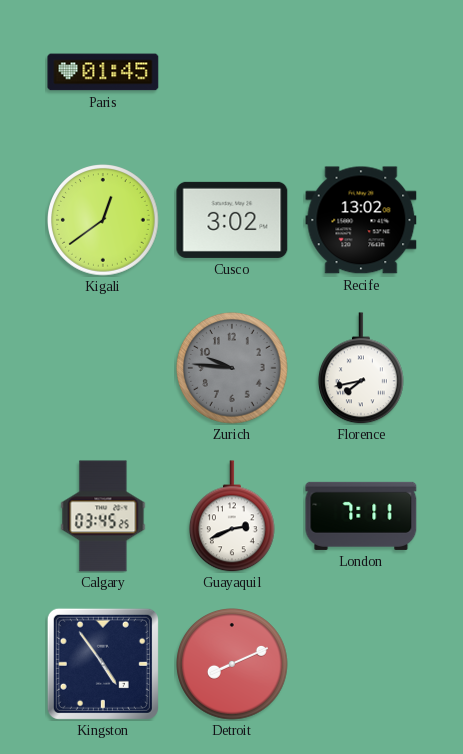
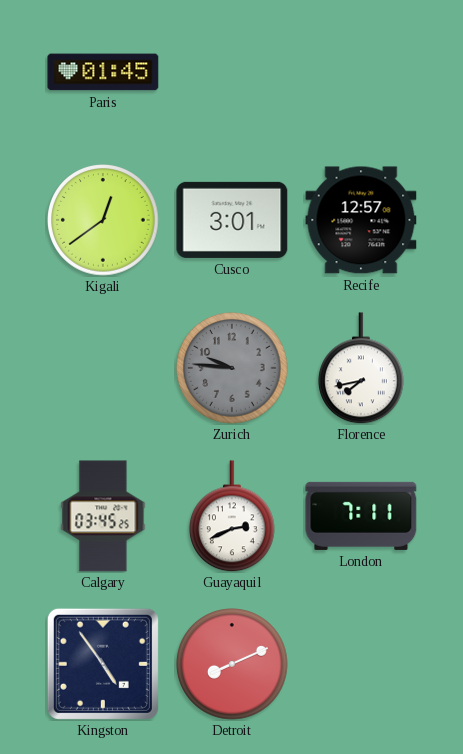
Cusco: 3:02 -> 3:01 (232, 220)
Recife: 13:02 -> 12:57 (361, 220)
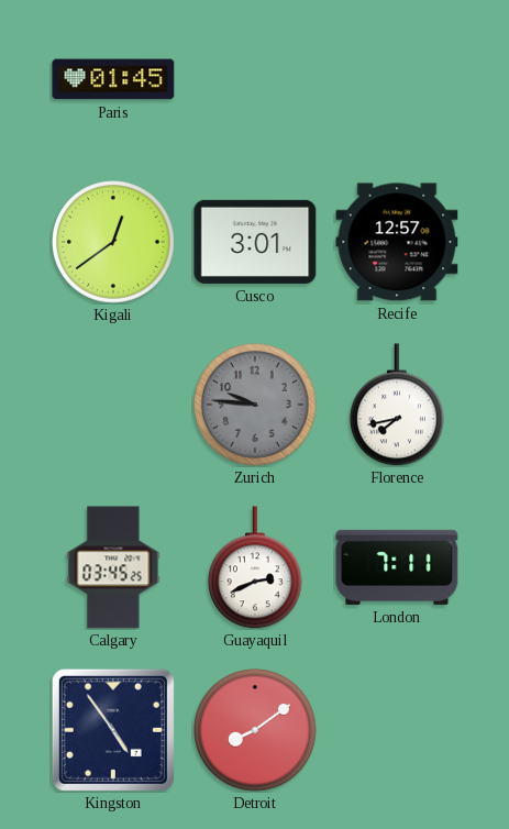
Detroit: 8:11 -> 8:09 (256, 731)
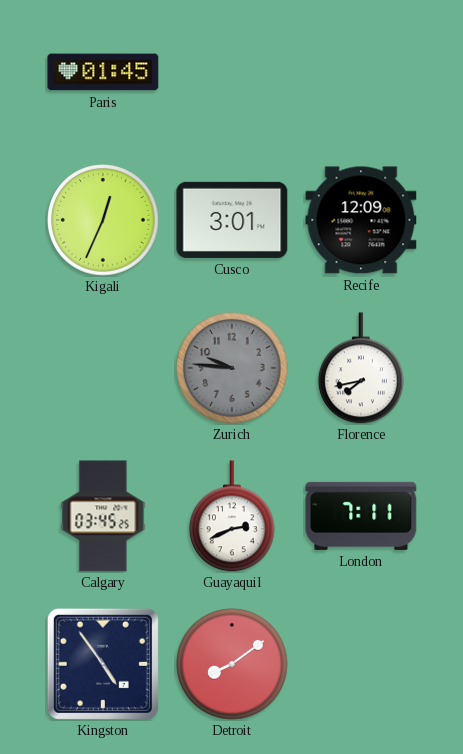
Kigali: 12:39 -> 12:34 (104, 221)
Recife: 12:57 -> 12:09 (361, 220)
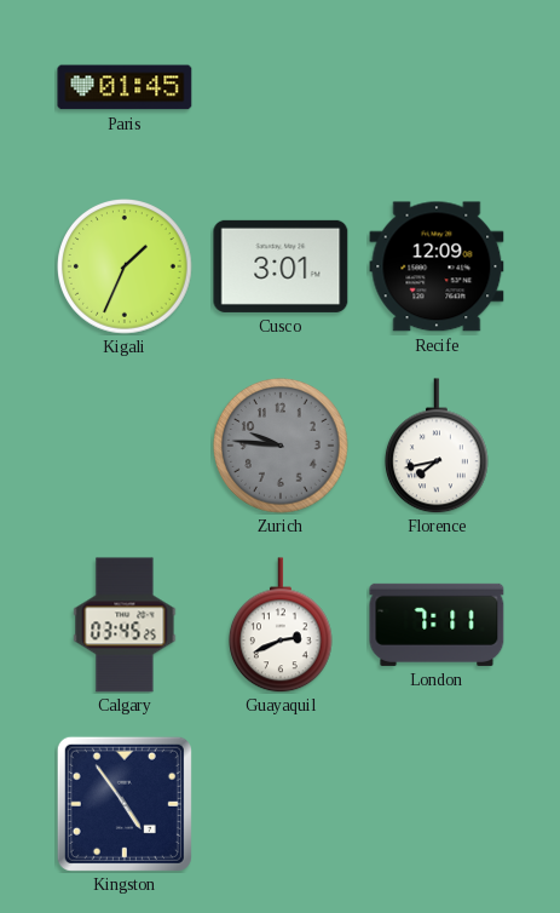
Kigali: 12:34 -> 1:34 (126, 268)
Detroit: 8:09 -> none (233, 665)
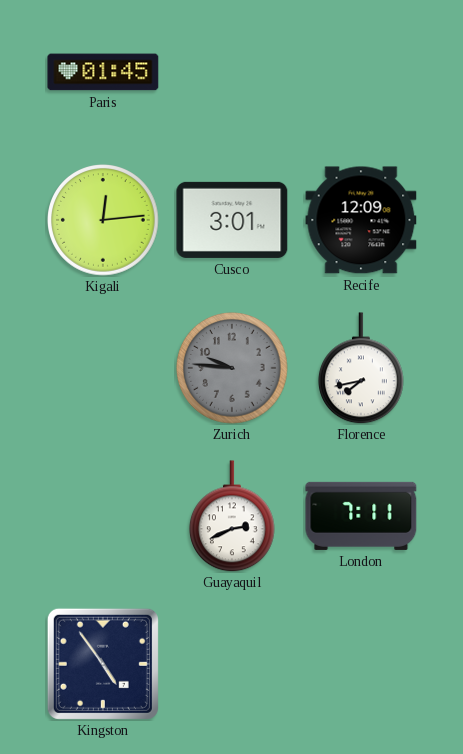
Kigali: 1:34 -> 12:14 (104, 221)
Calgary: 03:45 -> none (125, 625)
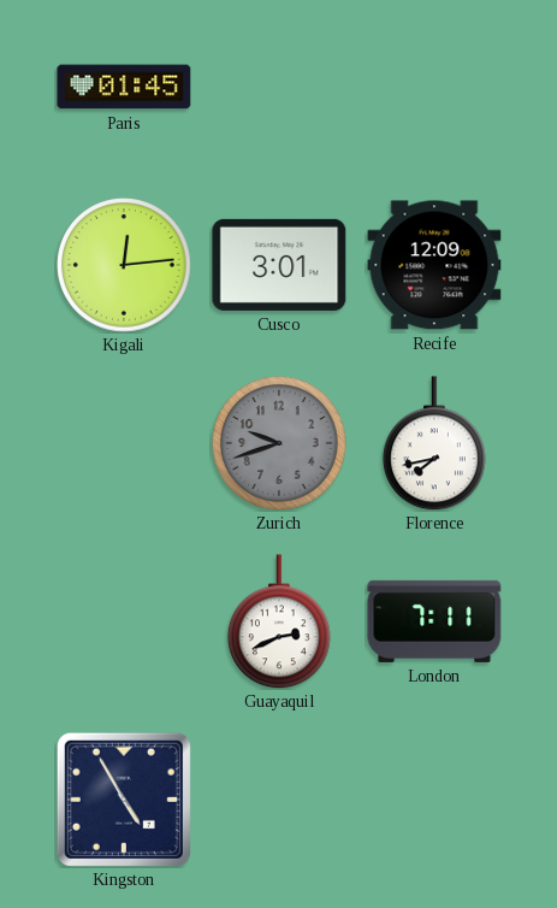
Zurich: 9:46 -> 9:42 (280, 444)
Kingston: 4:54 -> 4:55 (124, 800)
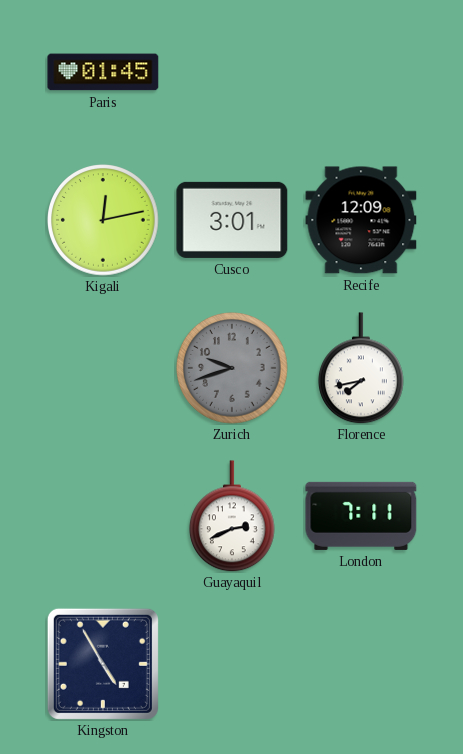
Kigali: 12:14 -> 12:13 (104, 221)
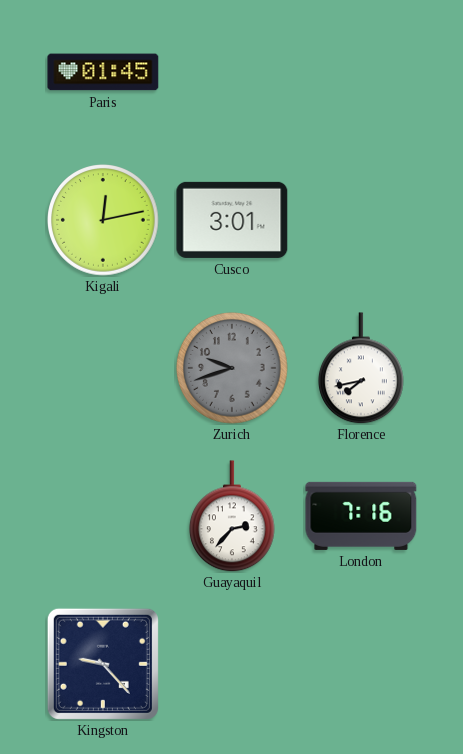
Recife: 12:09 -> none (361, 220)
Guayaquil: 2:41 -> 2:37 (232, 516)
London: 7:11 -> 7:16 (361, 516)
Kingston: 4:55 -> 9:23 (103, 664)
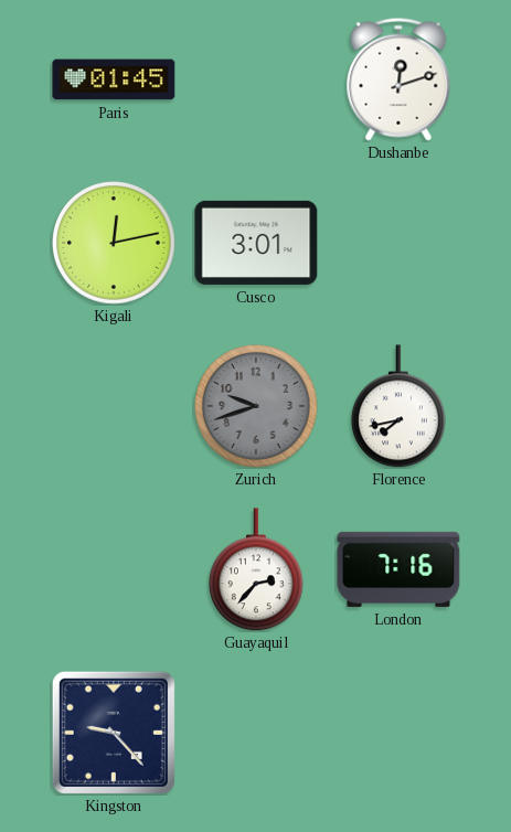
Dushanbe: none -> 12:12 (398, 79)
